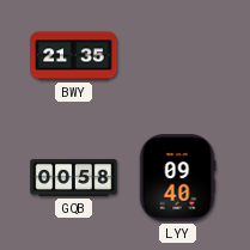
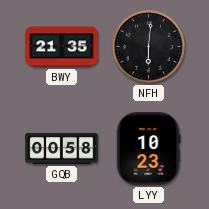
NFH: none -> 6:01 (148, 46)
LYY: 09:40 -> 10:23 (148, 149)
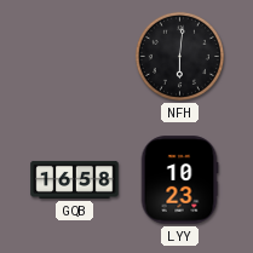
BWY: 21:35 -> none (62, 47)
GQB: 00:58 -> 16:58 (75, 179)
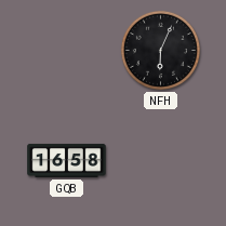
NFH: 6:01 -> 6:04 (160, 50)
LYY: 10:23 -> none (179, 180)
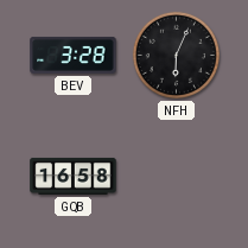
BEV: none -> 3:28 (74, 55)
